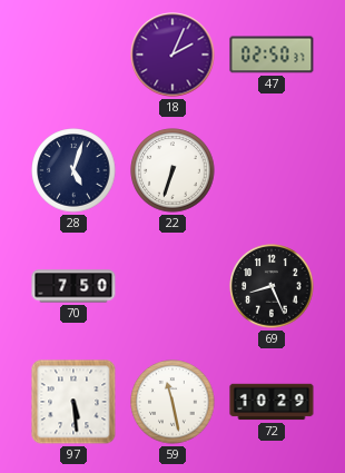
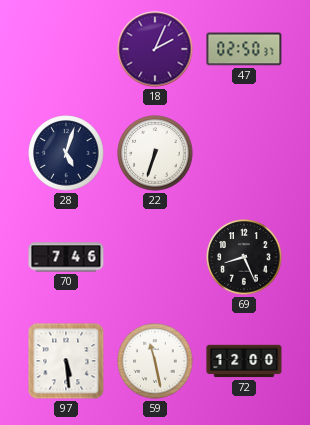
70: 7:50 -> 7:46 (66, 257)
72: 10:29 -> 12:00 (244, 361)
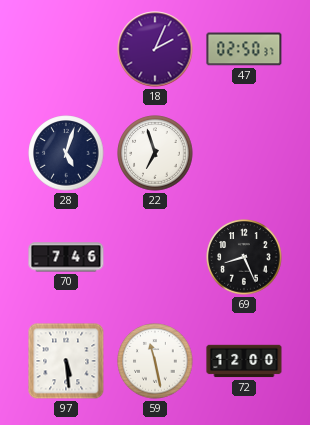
22: 6:33 -> 6:57 (155, 153)
